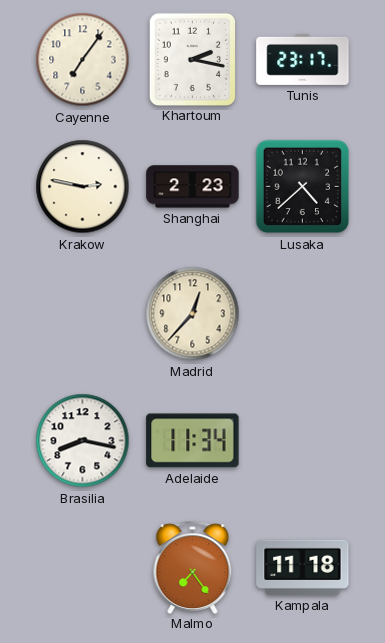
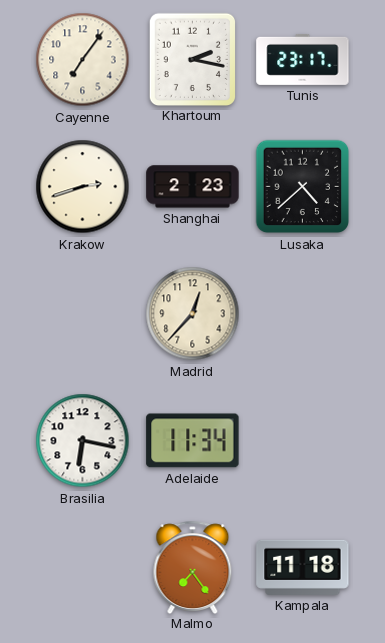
Krakow: 2:47 -> 2:42 (83, 187)
Brasilia: 8:17 -> 6:17 (83, 441)
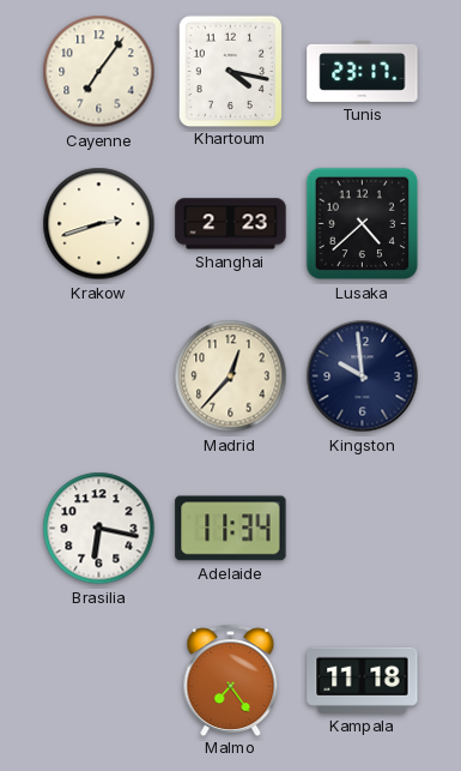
Khartoum: 2:17 -> 4:17 (230, 71)
Kingston: none -> 9:59 (363, 377)
